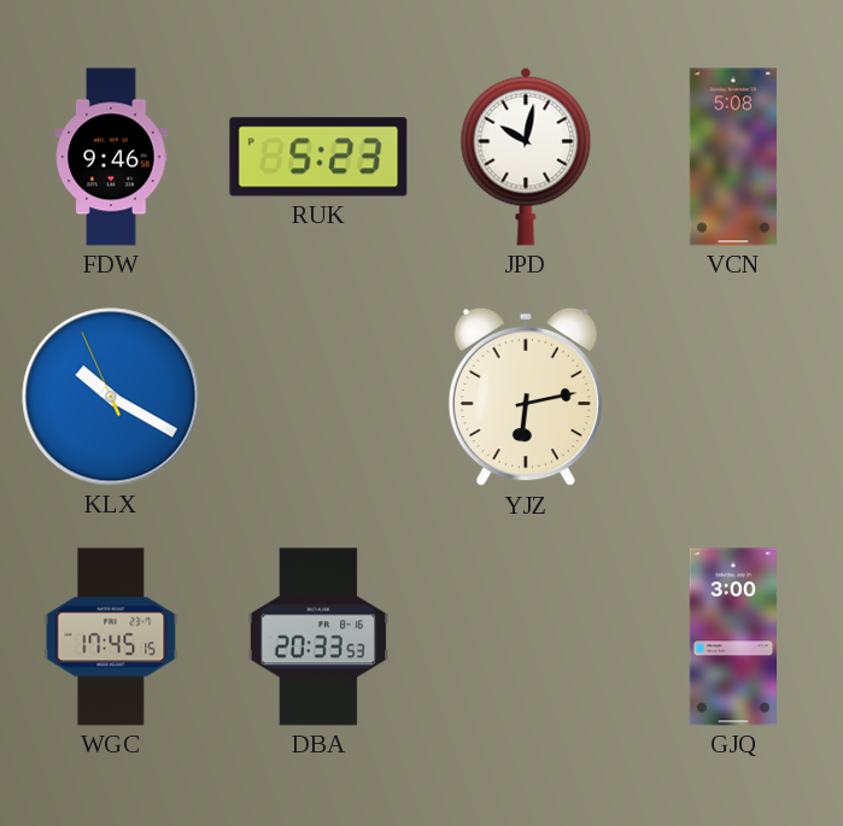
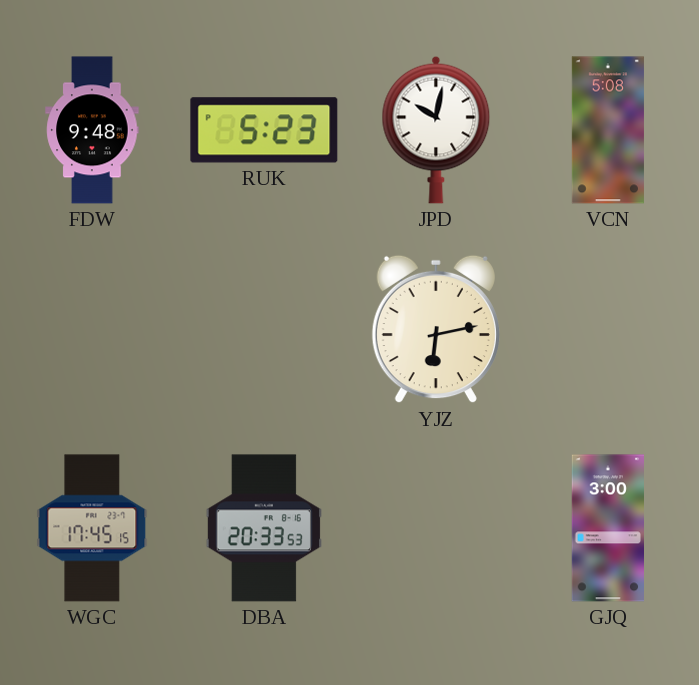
FDW: 9:46 -> 9:48 (92, 130)
KLX: 10:19 -> none (111, 397)
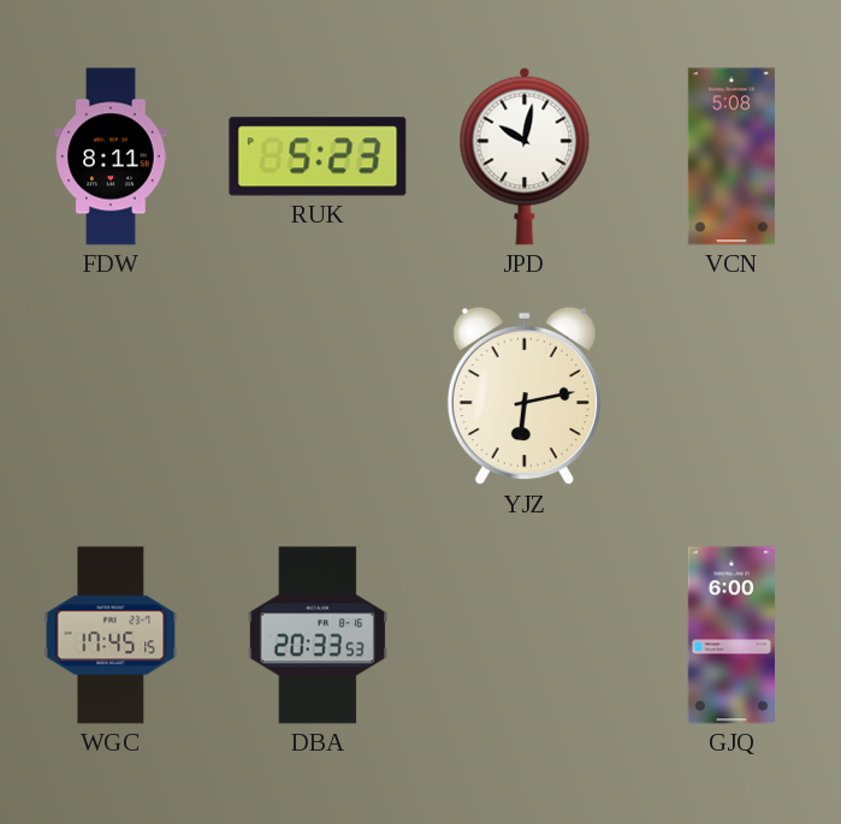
FDW: 9:48 -> 8:11 (111, 156)
GJQ: 3:00 -> 6:00 (732, 635)
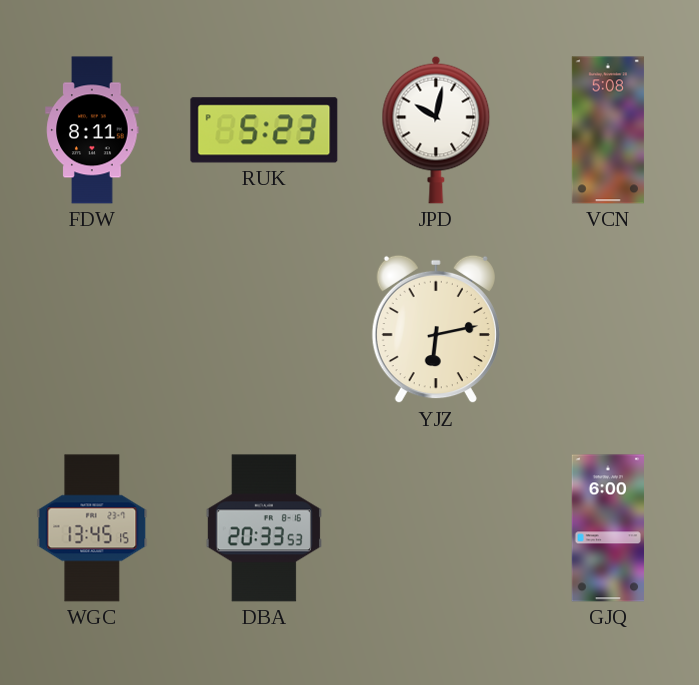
WGC: 17:45 -> 13:45 (92, 528)
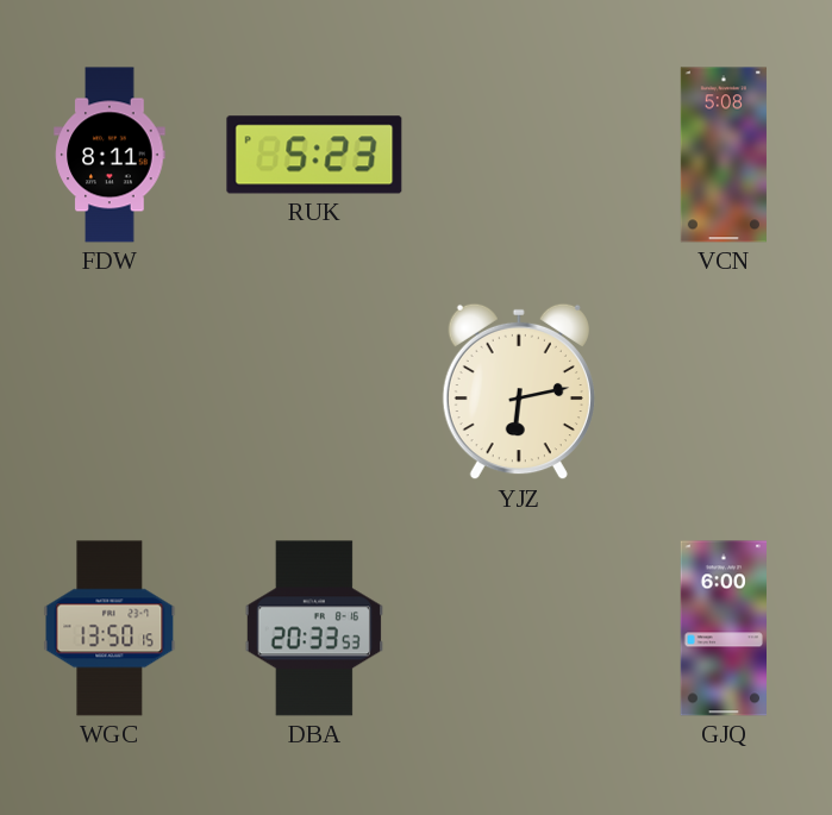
JPD: 10:02 -> none (436, 130)
WGC: 13:45 -> 13:50 (110, 628)
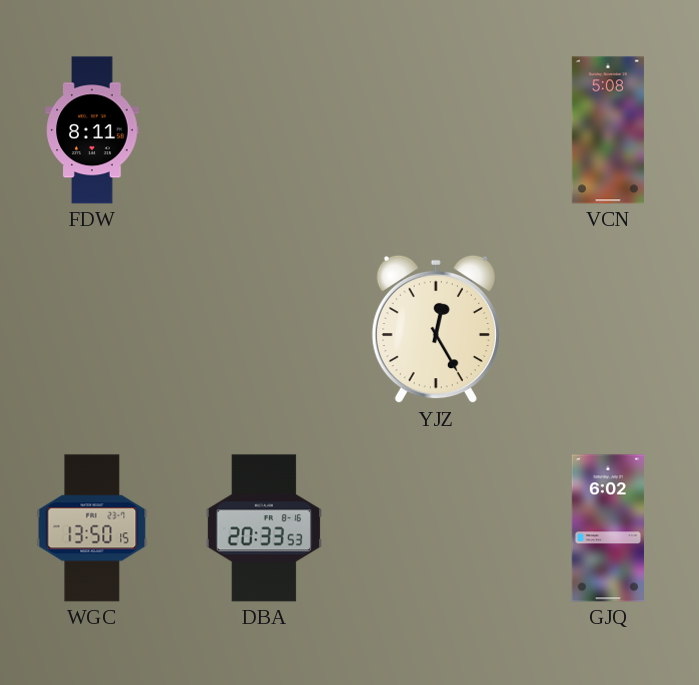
RUK: 5:23 -> none (314, 155)
YJZ: 6:13 -> 12:25 (436, 329)
GJQ: 6:00 -> 6:02 (608, 528)
